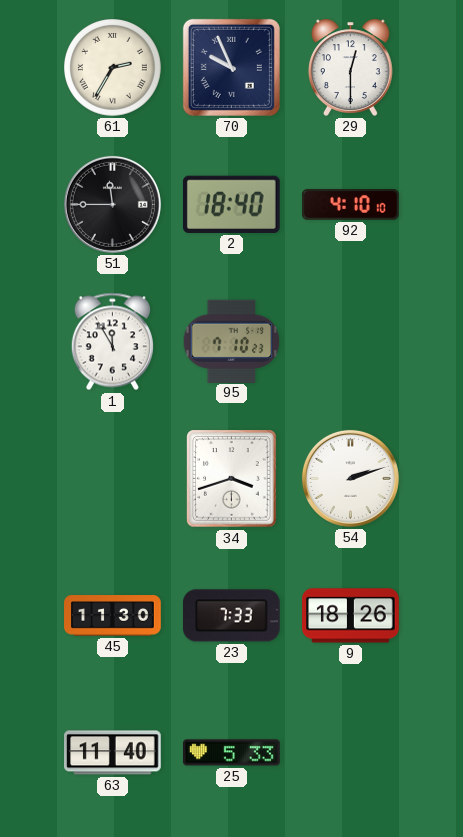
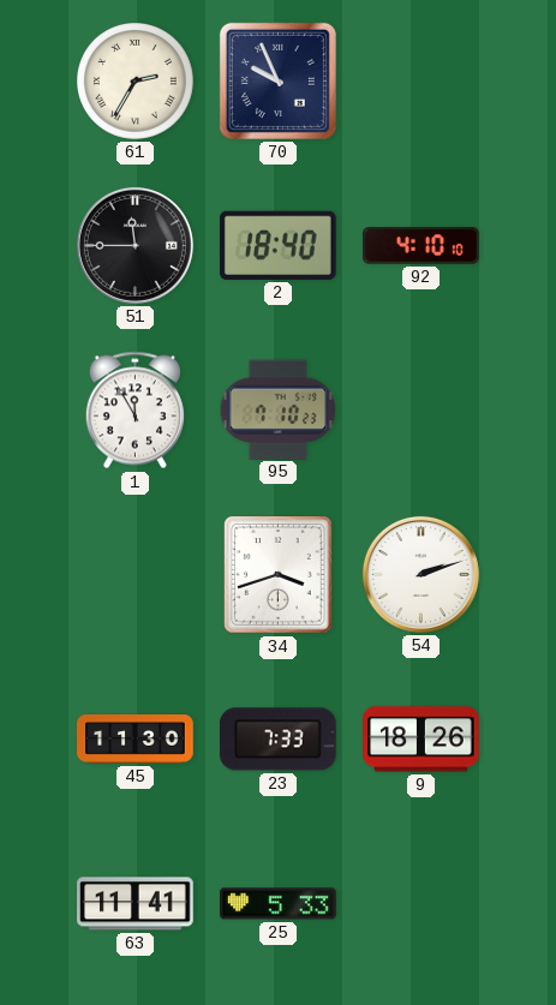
29: 12:30 -> none (350, 67)
63: 11:40 -> 11:41 (136, 904)
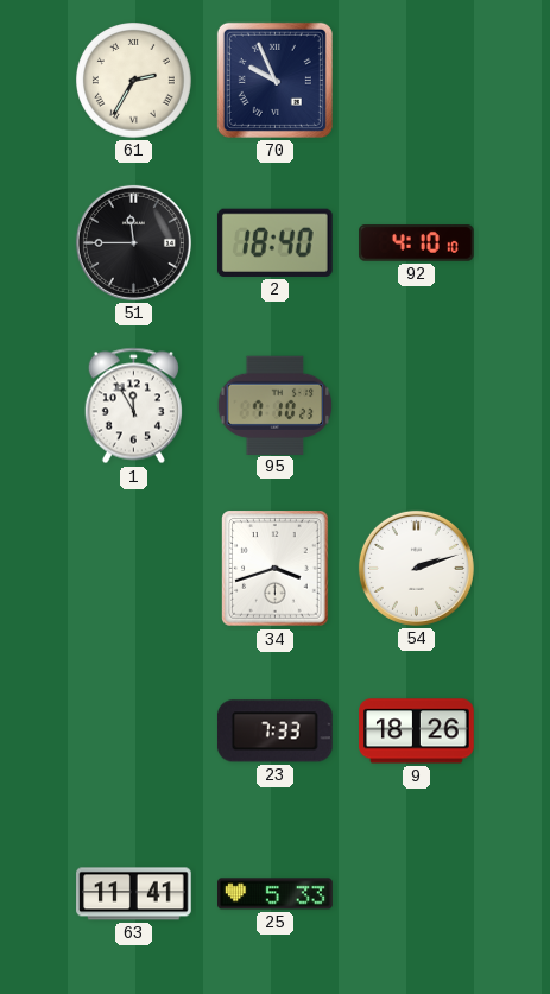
45: 11:30 -> none (136, 740)
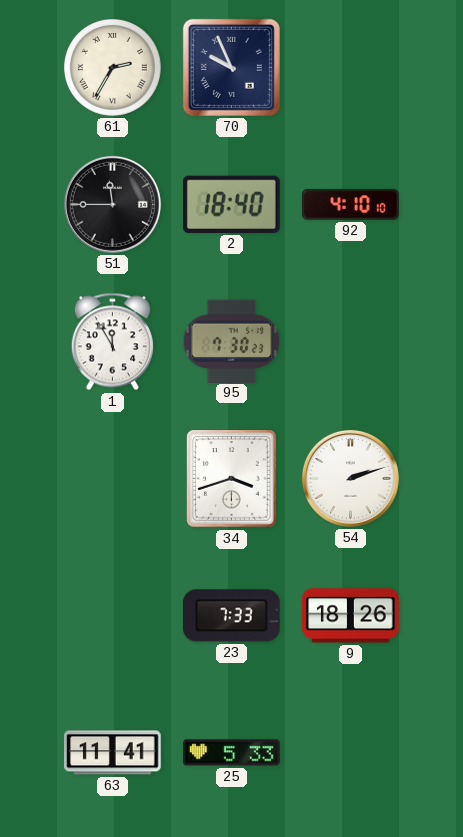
95: 7:10 -> 7:30 (232, 341)
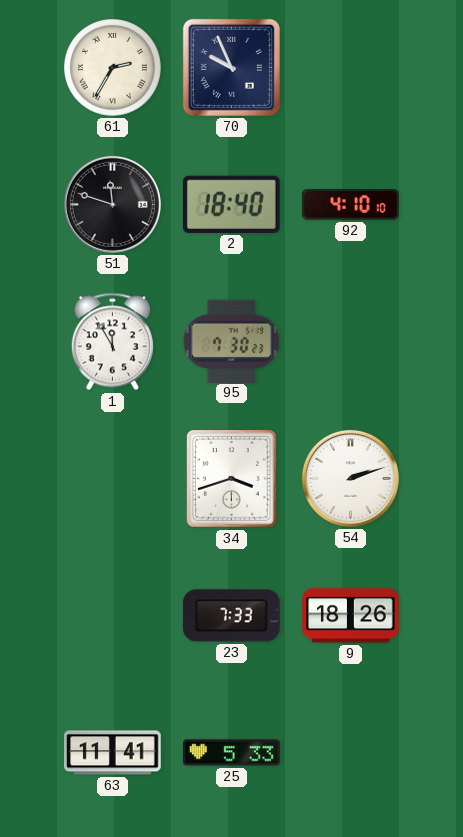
51: 11:45 -> 11:48 (112, 204)
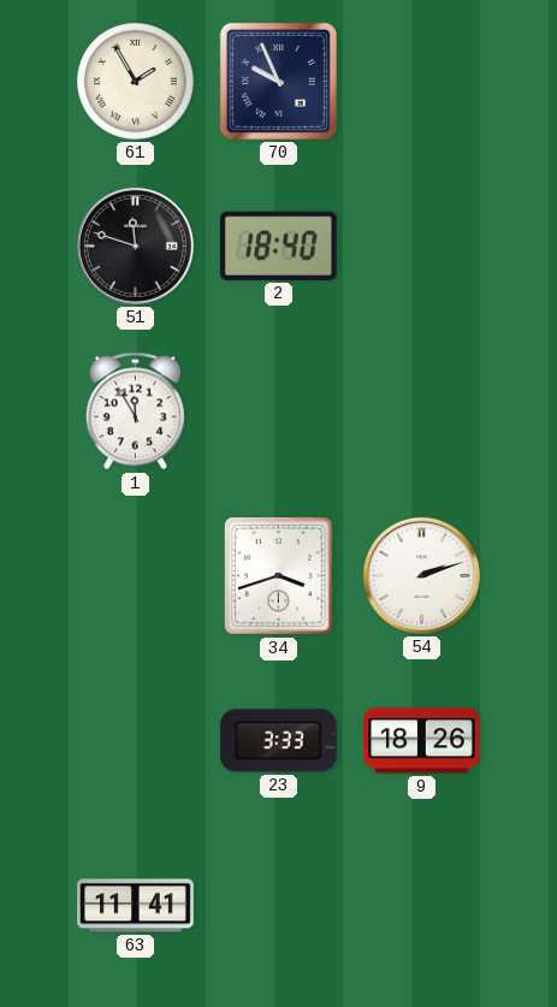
61: 2:35 -> 1:55 (136, 82)
92: 4:10 -> none (351, 205)
95: 7:30 -> none (232, 341)
23: 7:33 -> 3:33 (278, 741)
25: 5:33 -> none (232, 753)
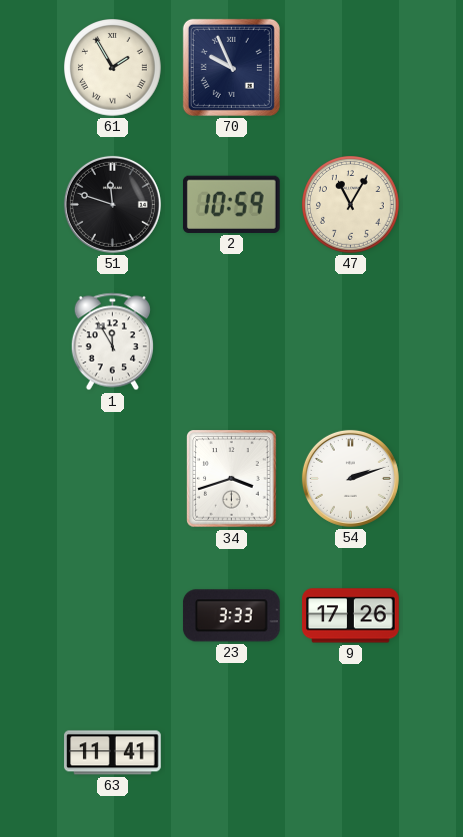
2: 18:40 -> 10:59 (231, 204)
47: none -> 11:05 (351, 205)
9: 18:26 -> 17:26 (351, 616)
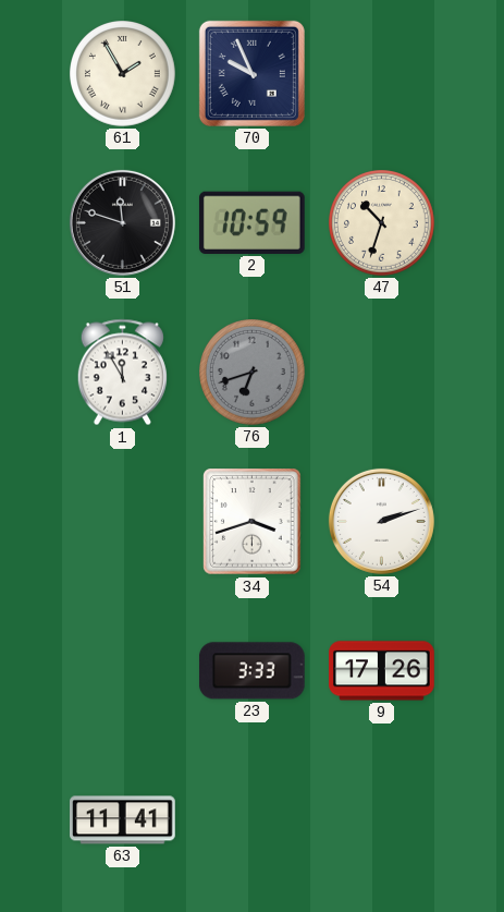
47: 11:05 -> 10:33 (382, 223)
76: none -> 6:42 (253, 373)
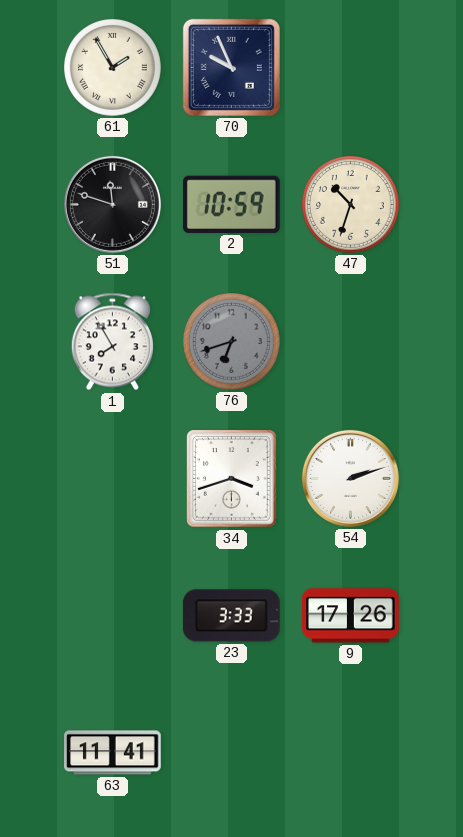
1: 11:55 -> 7:55 (112, 342)
